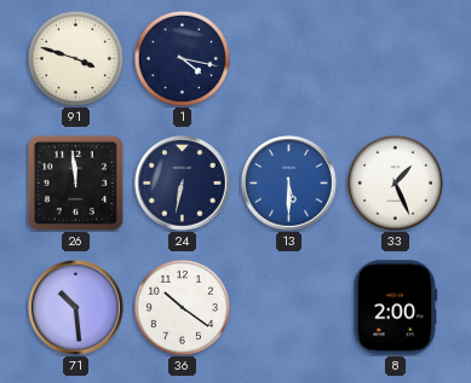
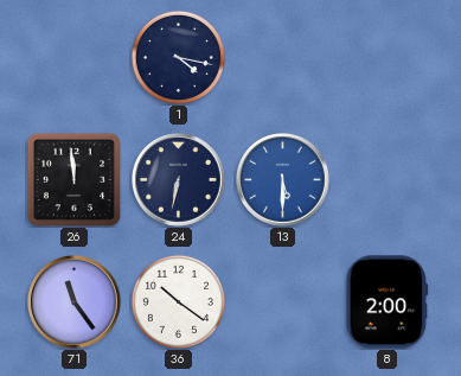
91: 3:48 -> none (75, 58)
33: 1:26 -> none (395, 182)
71: 10:29 -> 11:24 (75, 302)
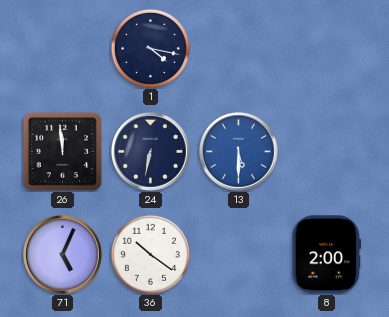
71: 11:24 -> 5:04 (63, 255)
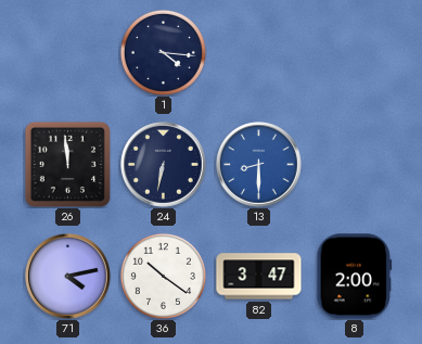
1: 4:17 -> 4:16 (163, 52)
13: 5:30 -> 8:30 (259, 165)
71: 5:04 -> 4:13 (68, 277)
82: none -> 3:47 (259, 277)
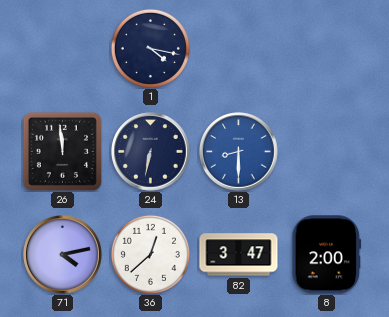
1: 4:16 -> 4:17 (150, 48)
36: 10:21 -> 12:38 (150, 254)
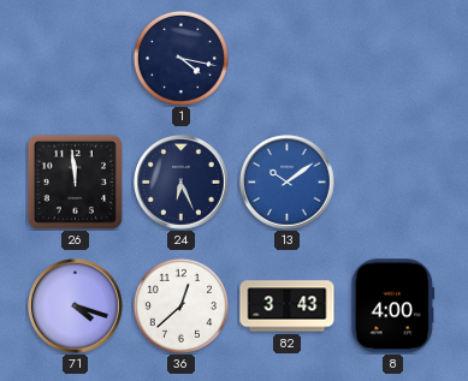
24: 6:32 -> 6:26 (182, 183)
13: 8:30 -> 10:09 (288, 183)
71: 4:13 -> 4:18 (76, 306)
82: 3:47 -> 3:43 (288, 306)
8: 2:00 -> 4:00 (393, 306)
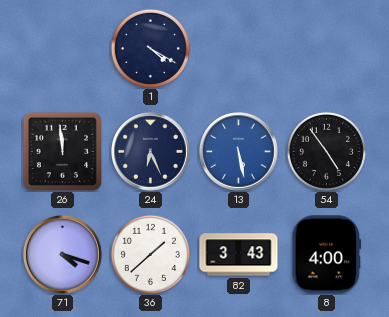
1: 4:17 -> 4:20 (150, 48)
13: 10:09 -> 5:28 (239, 152)
54: none -> 4:54 (326, 151)
36: 12:38 -> 1:38 (150, 254)
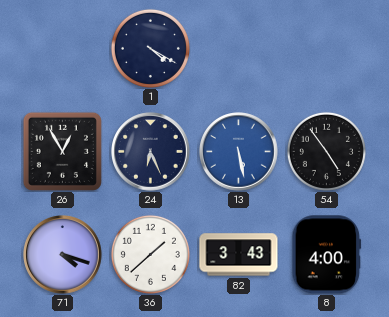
26: 11:59 -> 12:55 (62, 151)
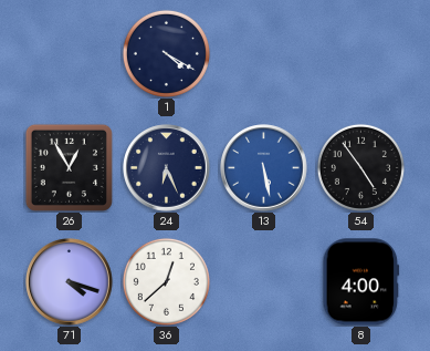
36: 1:38 -> 12:38 (166, 281)
82: 3:43 -> none (239, 255)
